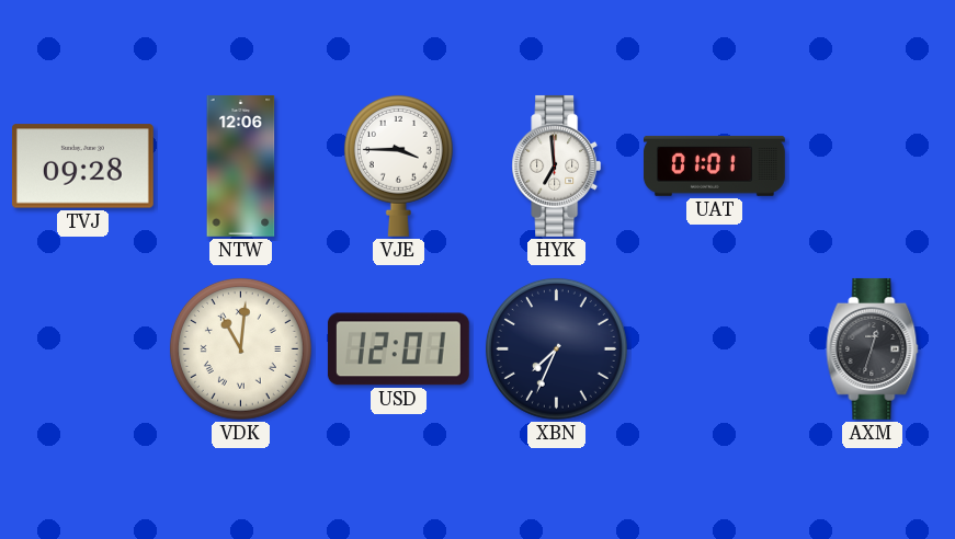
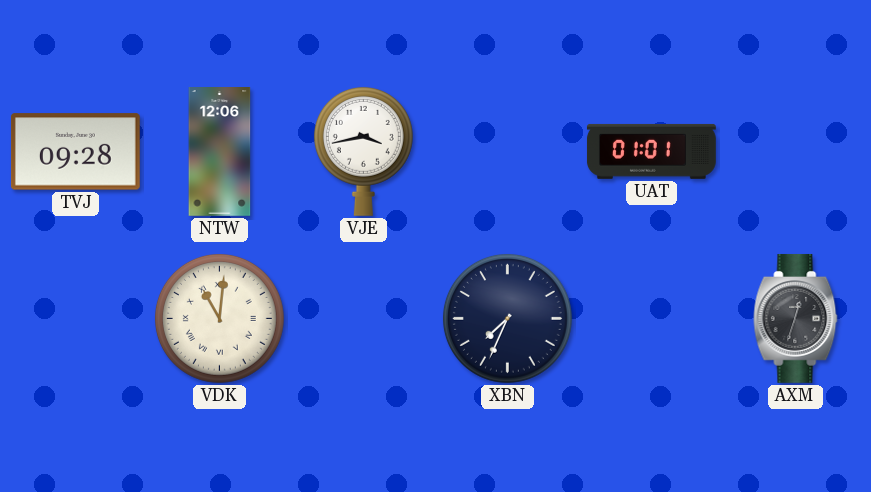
VJE: 3:45 -> 3:43 (363, 151)
HYK: 6:59 -> none (557, 165)
USD: 12:01 -> none (398, 349)
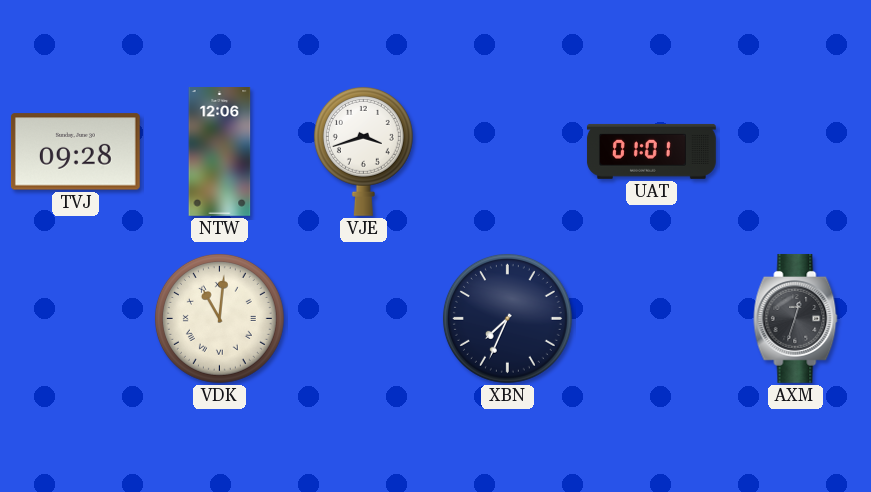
VJE: 3:43 -> 3:42 (363, 151)
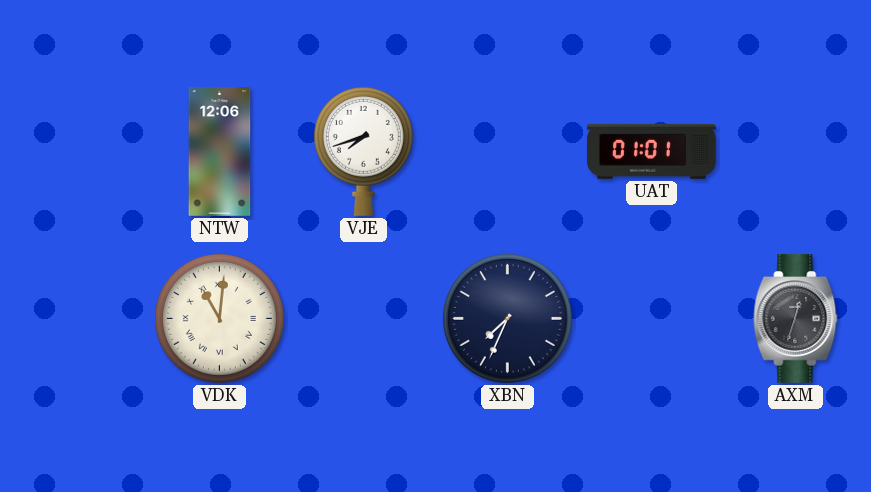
TVJ: 09:28 -> none (75, 152)
VJE: 3:42 -> 7:42 (363, 151)
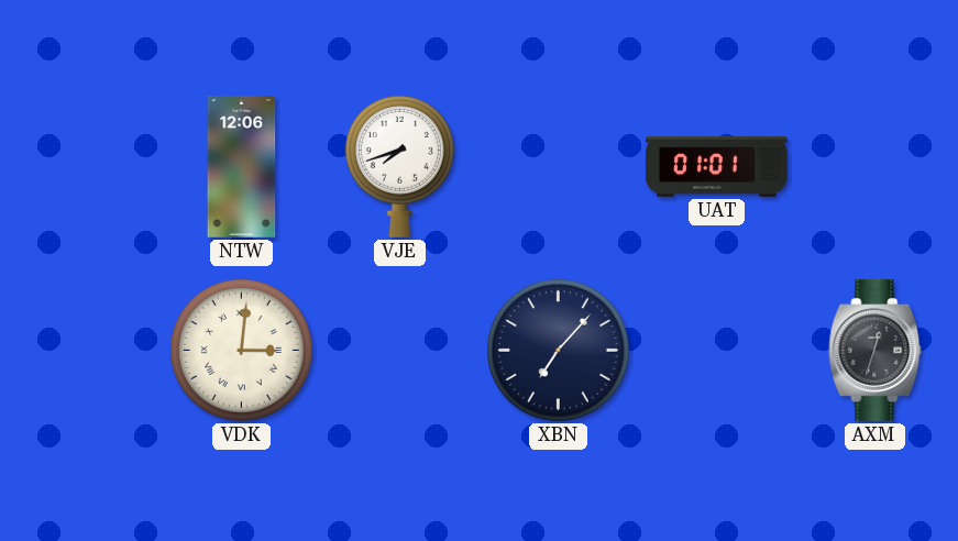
VDK: 11:01 -> 3:01 (241, 350)
XBN: 7:34 -> 7:07 (558, 350)
